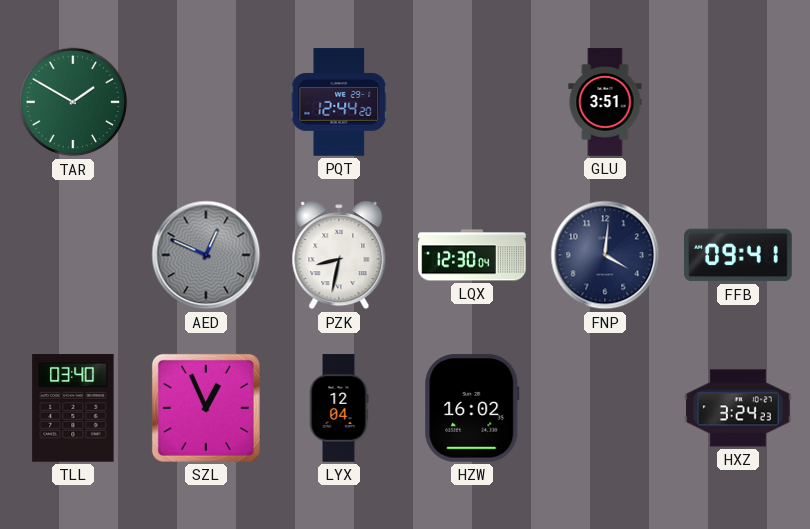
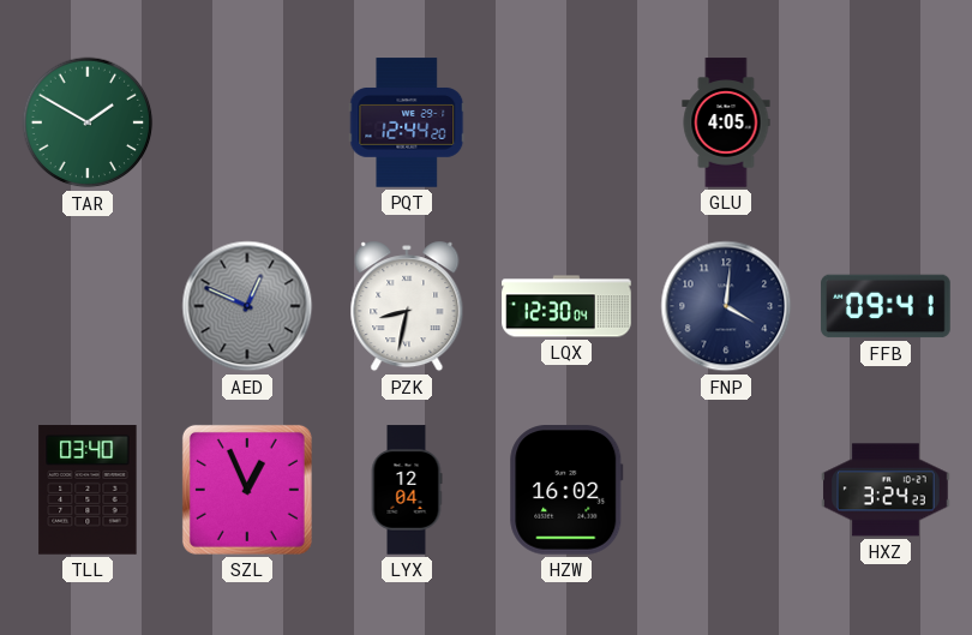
GLU: 3:51 -> 4:05 (726, 122)
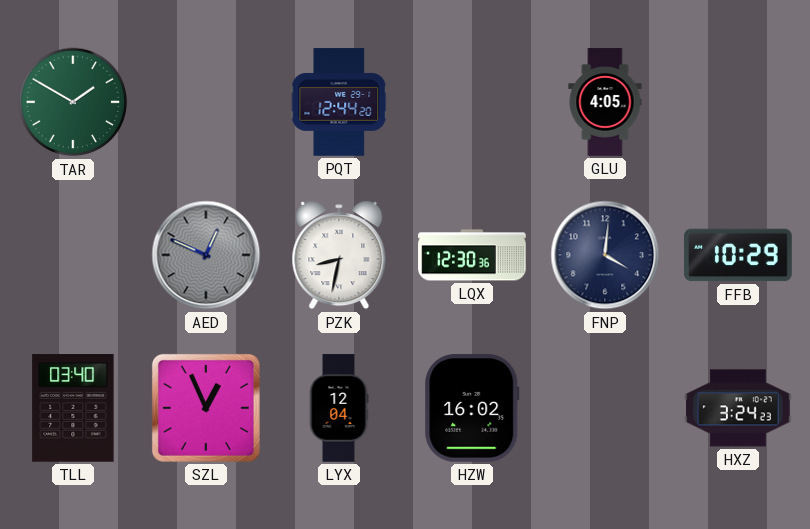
LQX: 12:30:04 -> 12:30:36 (472, 255)
FFB: 09:41 -> 10:29 (738, 255)
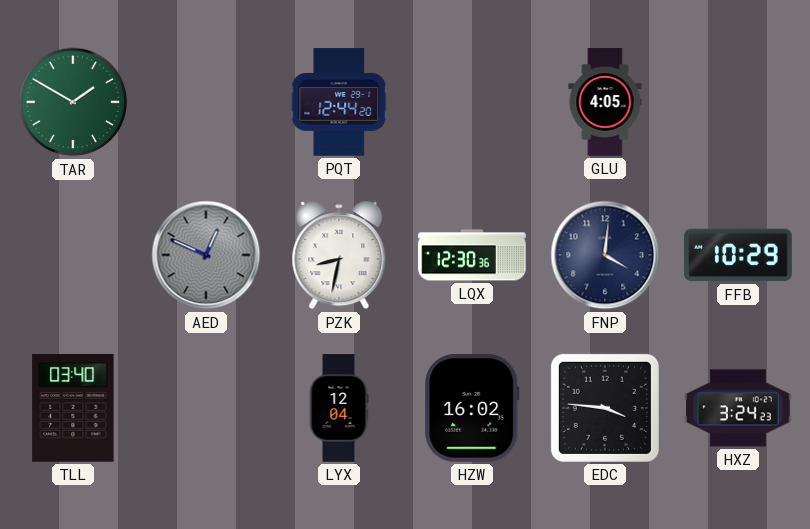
SZL: 12:56 -> none (206, 408)
EDC: none -> 3:46 (605, 408)
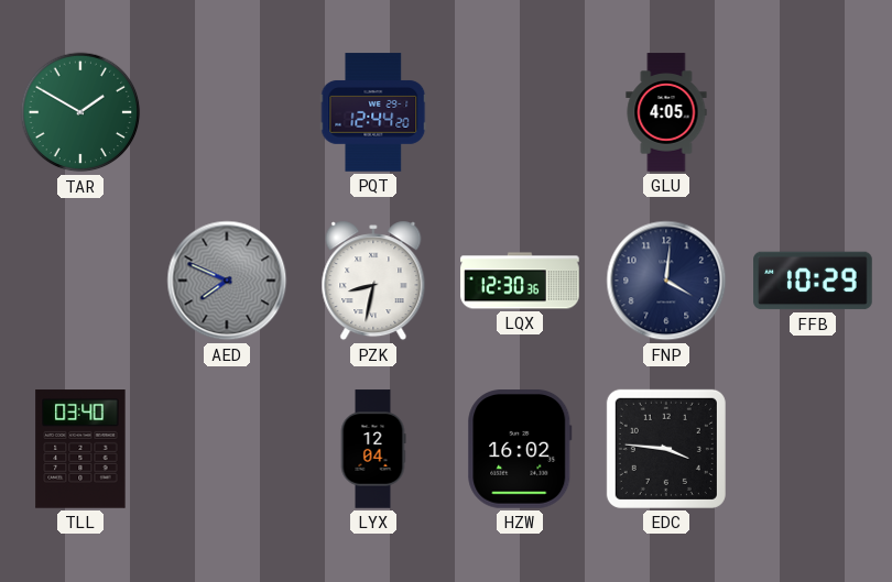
AED: 12:49 -> 7:49 (227, 281)
HXZ: 3:24 -> none (738, 408)
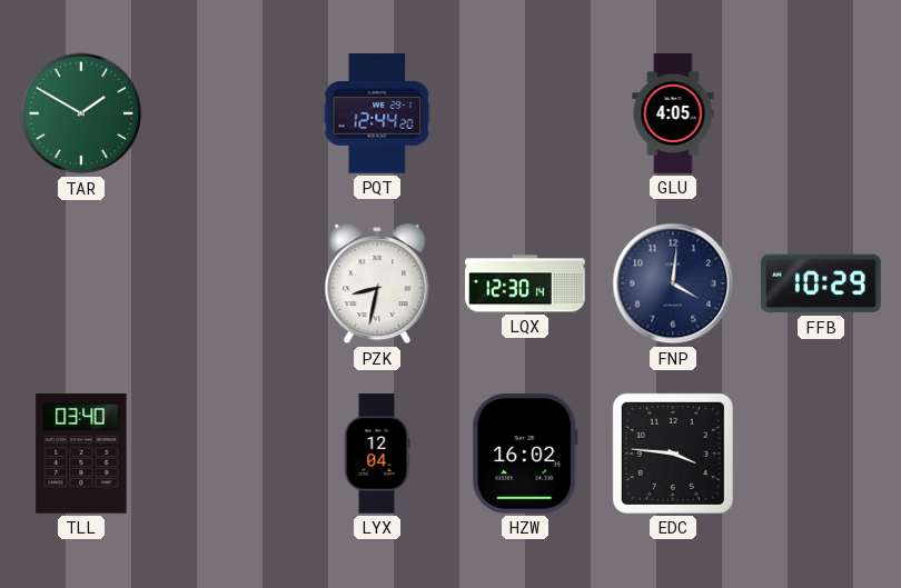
AED: 7:49 -> none (227, 281)
LQX: 12:30:36 -> 12:30:14 (525, 283)
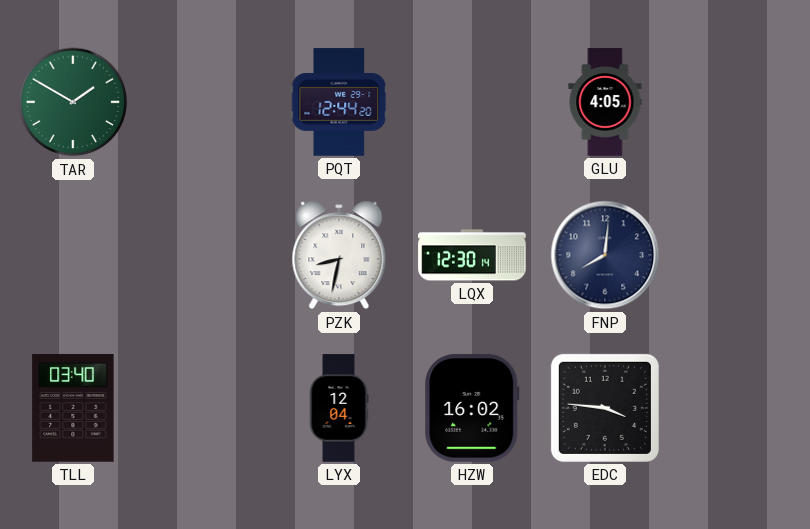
FNP: 4:01 -> 8:01 (605, 255)
FFB: 10:29 -> none (821, 283)
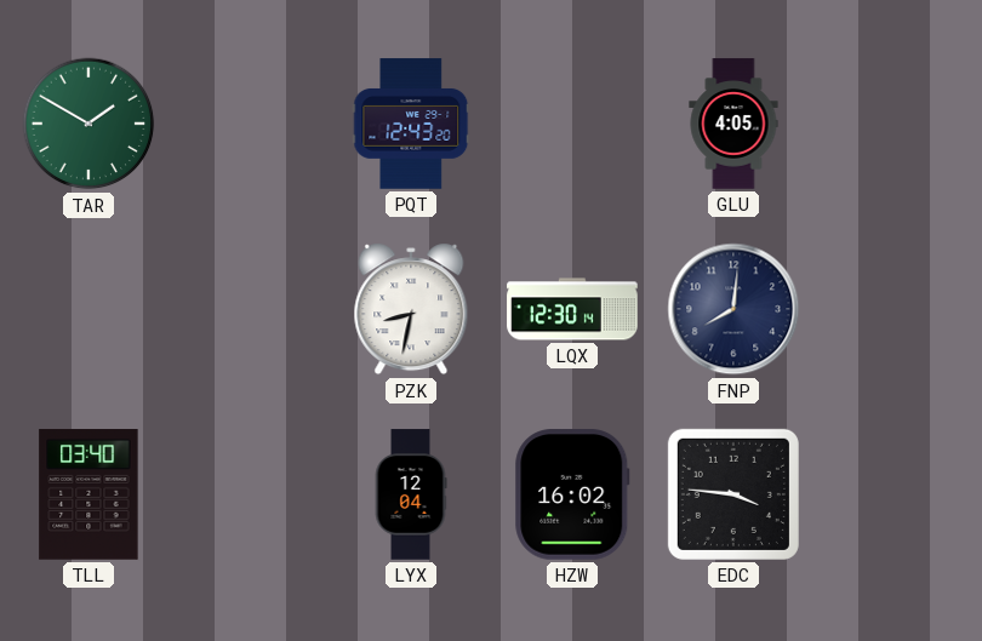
PQT: 12:44 -> 12:43 (411, 124)
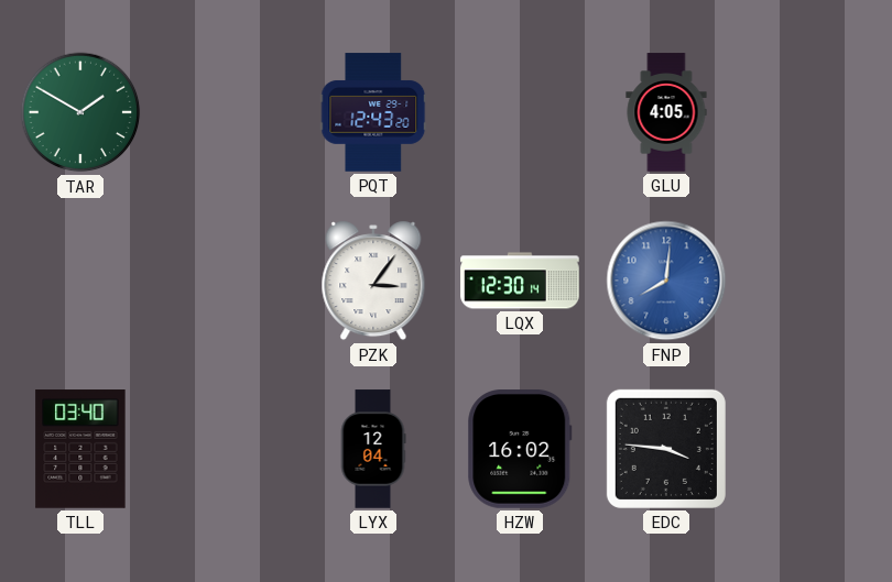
PZK: 8:32 -> 3:06 (373, 281)
FNP dial: navy -> blue (666, 281)
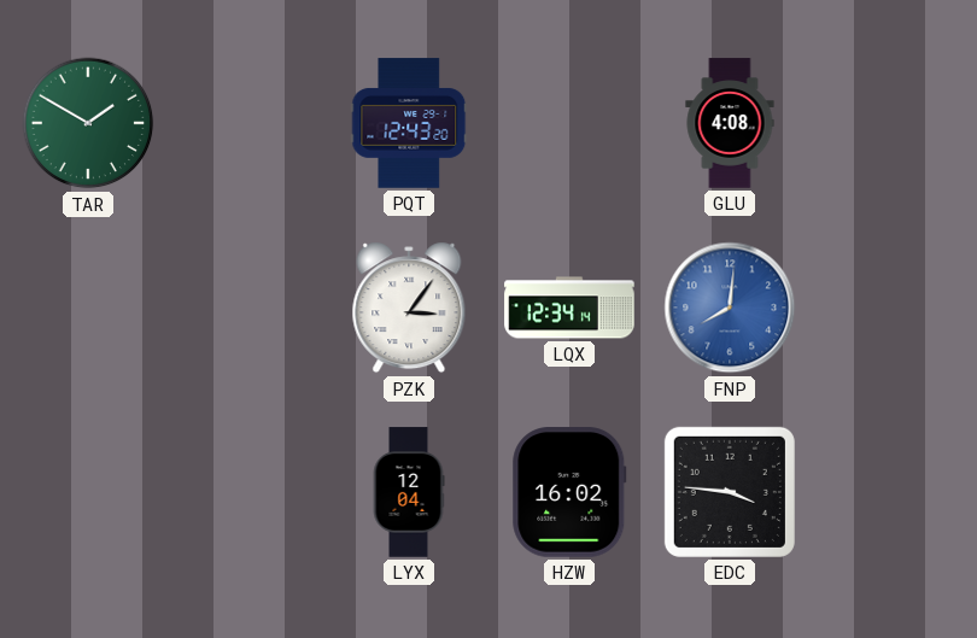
GLU: 4:05 -> 4:08 (730, 123)
LQX: 12:30 -> 12:34 (569, 308)
TLL: 03:40 -> none (80, 449)
